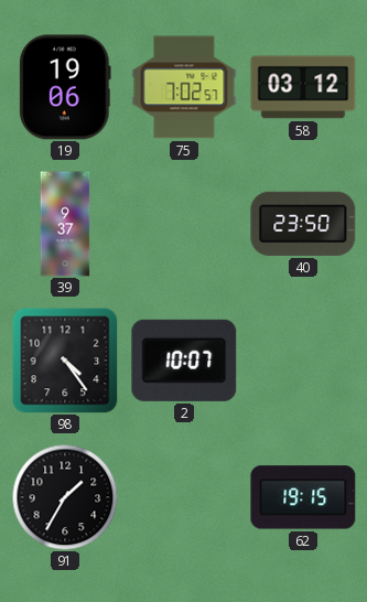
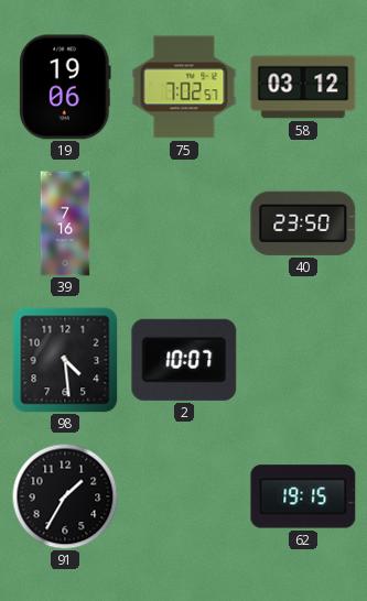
39: 9:37 -> 7:16 (65, 223)
98: 4:24 -> 4:29 (65, 360)
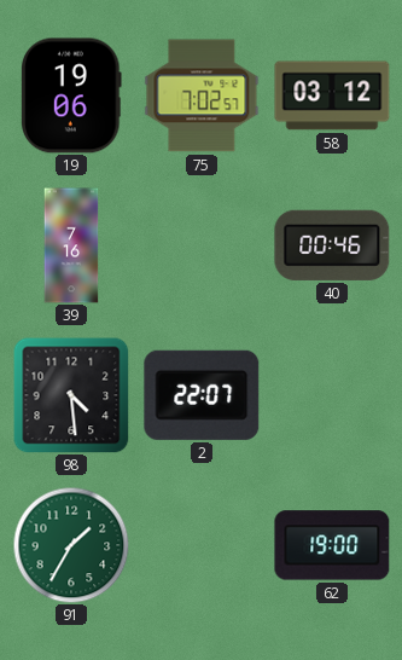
40: 23:50 -> 00:46 (332, 245)
2: 10:07 -> 22:07 (202, 395)
91 dial: black -> green (71, 545)
62: 19:15 -> 19:00 (332, 545)
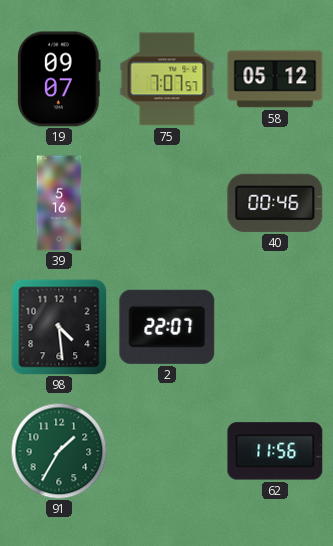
19: 19:06 -> 09:07 (59, 79)
75: 7:02 -> 7:07 (167, 79)
58: 03:12 -> 05:12 (275, 79)
39: 7:16 -> 5:16 (59, 203)
62: 19:00 -> 11:56 (275, 451)
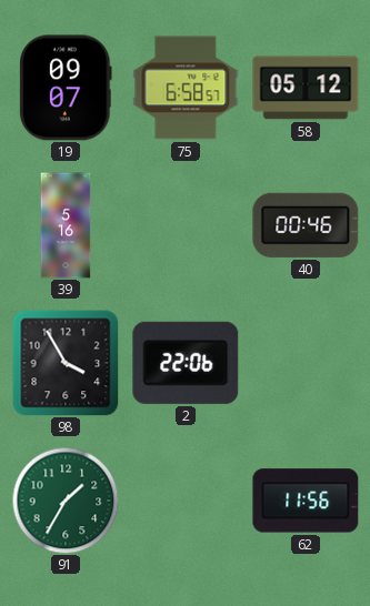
75: 7:07 -> 6:58 (186, 88)
98: 4:29 -> 3:55 (66, 363)
2: 22:07 -> 22:06 (186, 363)
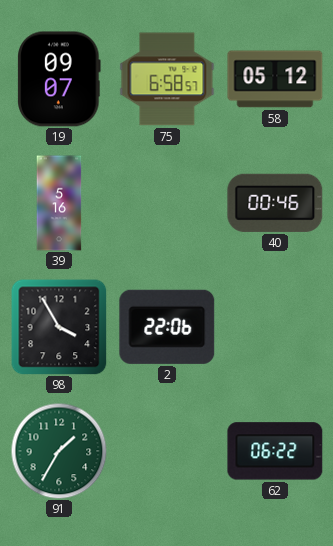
62: 11:56 -> 06:22 (275, 451)
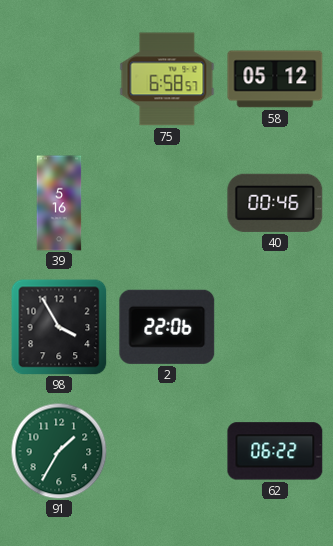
19: 09:07 -> none (59, 79)
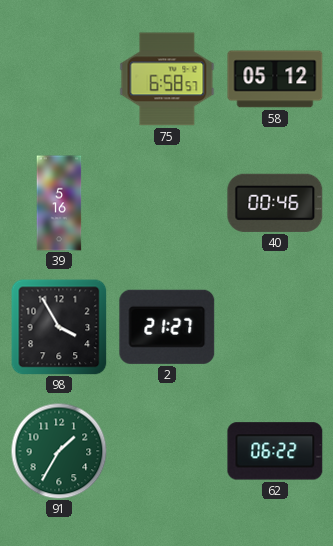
2: 22:06 -> 21:27 (167, 327)
